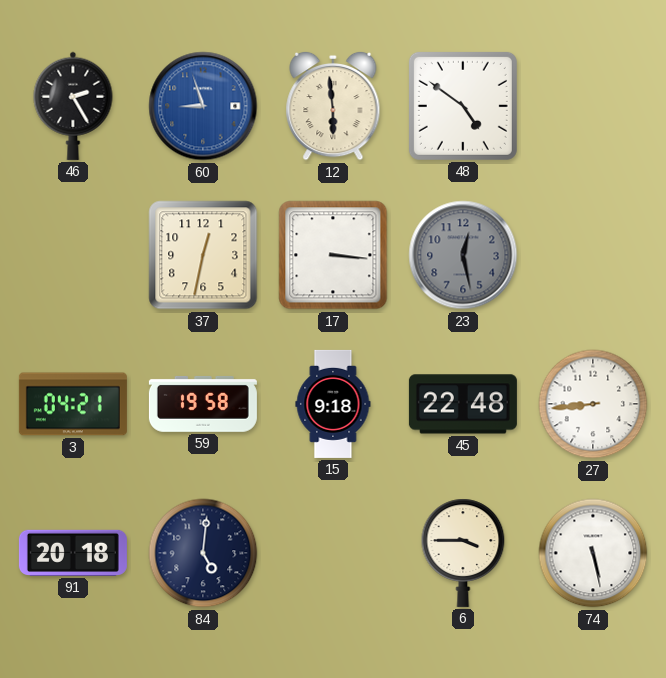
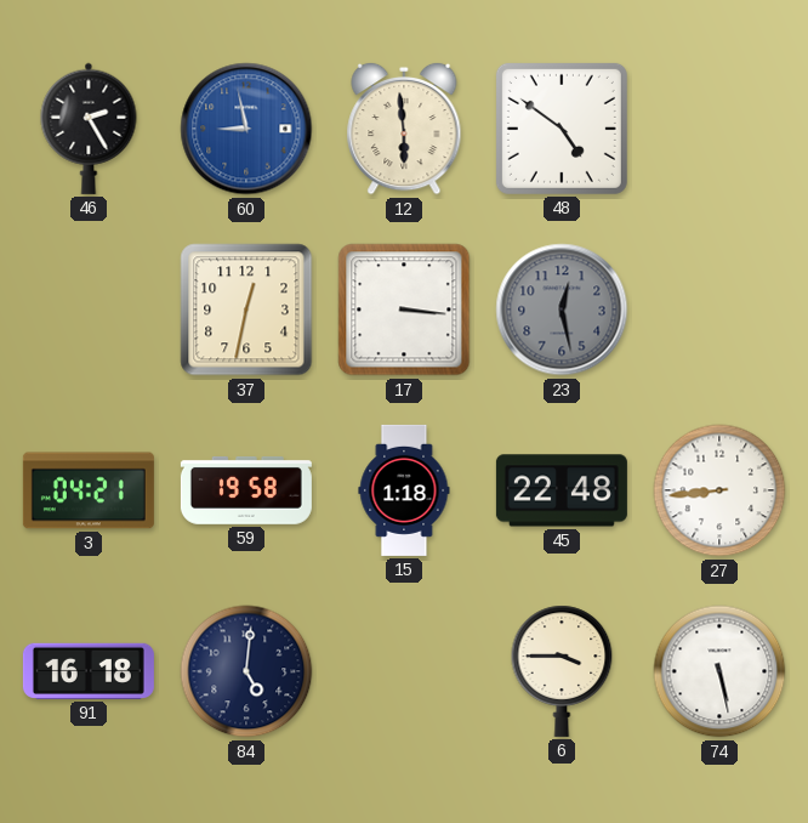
60: 8:57 -> 8:58 (246, 129)
15: 9:18 -> 1:18 (404, 490)
91: 20:18 -> 16:18 (89, 671)
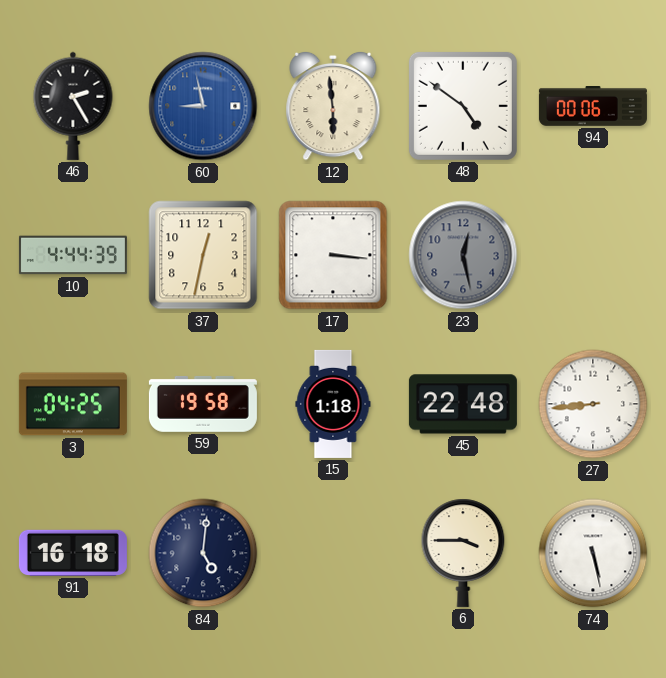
94: none -> 00:06 (593, 107)
10: none -> 4:44 (73, 255)
3: 04:21 -> 04:25 (73, 404)
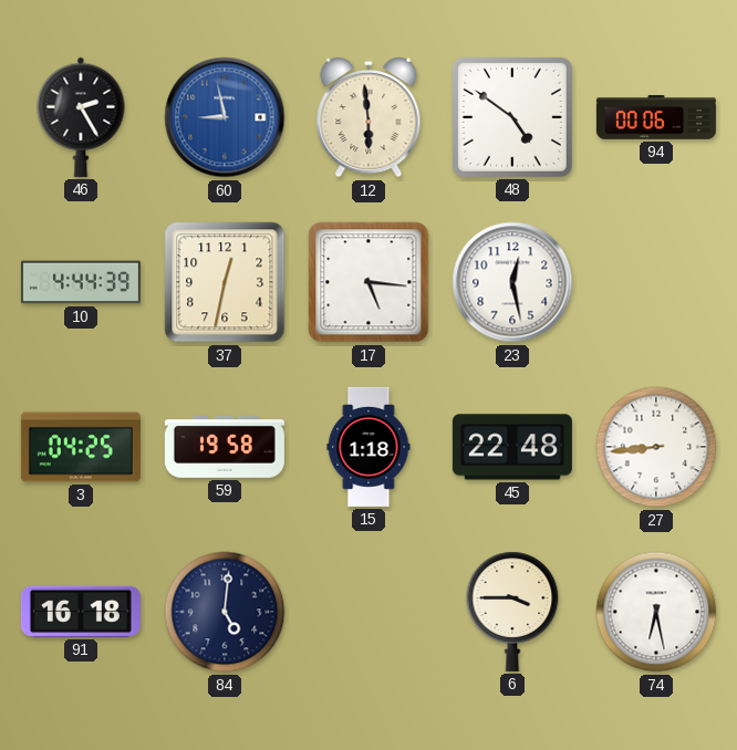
17: 3:16 -> 5:16 (369, 282)
23 dial: grey -> white (512, 282)
74: 5:28 -> 6:28 (656, 612)
